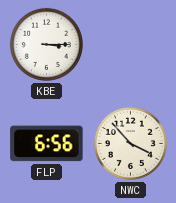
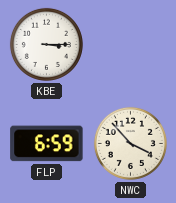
FLP: 6:56 -> 6:59 (47, 144)
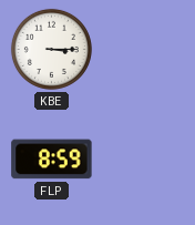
FLP: 6:59 -> 8:59 (52, 160)
NWC: 3:53 -> none (130, 143)
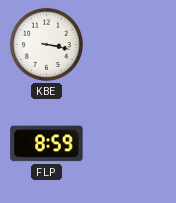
KBE: 3:15 -> 3:17 (46, 44)
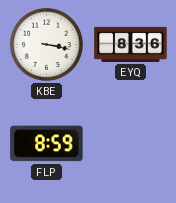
EYQ: none -> 8:36 (131, 44)
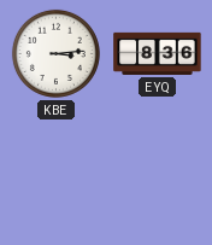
KBE: 3:17 -> 3:14 (55, 53)
FLP: 8:59 -> none (47, 144)
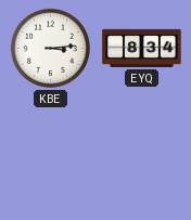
EYQ: 8:36 -> 8:34 (142, 48)
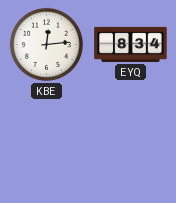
KBE: 3:14 -> 12:14 (46, 44)
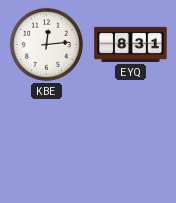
EYQ: 8:34 -> 8:31 (131, 44)
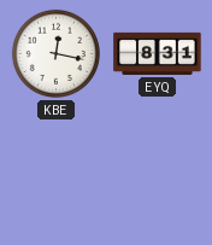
KBE: 12:14 -> 12:17 (55, 53)
